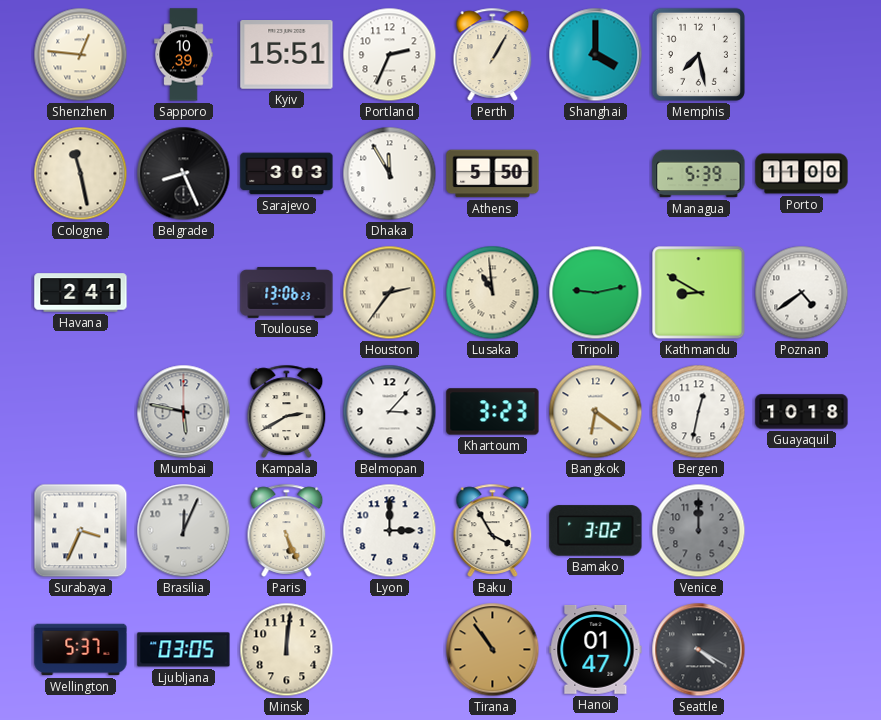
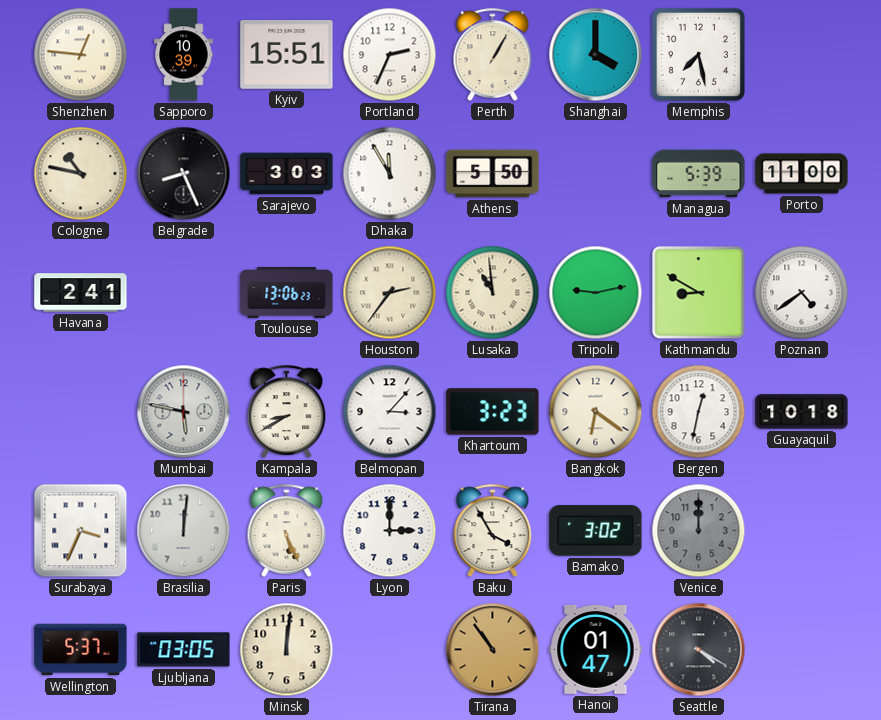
Cologne: 11:28 -> 10:47 (81, 174)
Kampala: 2:40 -> 8:40 (287, 411)
Brasilia: 12:04 -> 12:01 (184, 531)
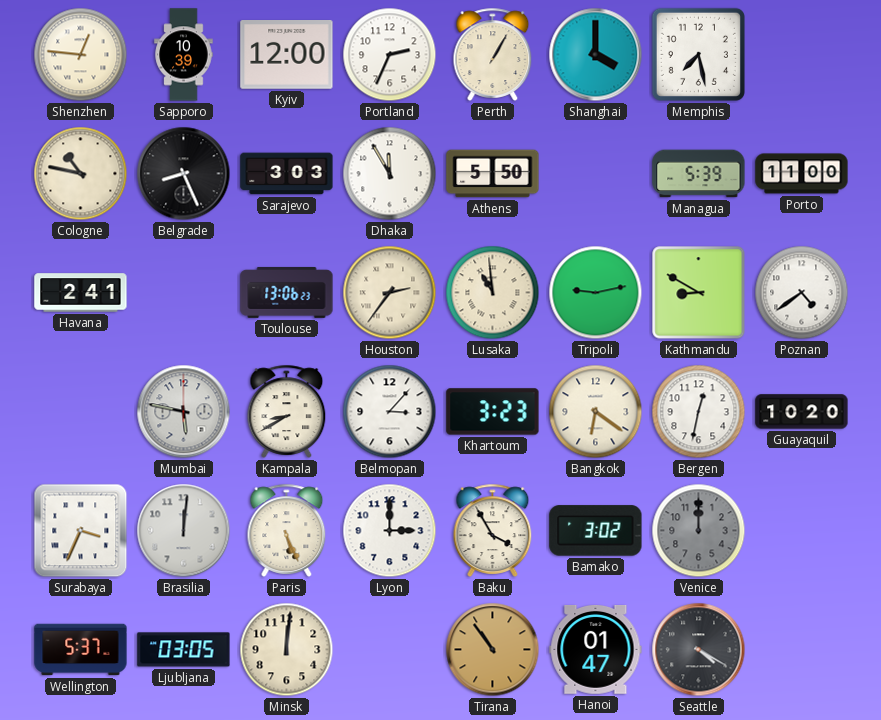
Kyiv: 15:51 -> 12:00 (287, 55)
Guayaquil: 10:18 -> 10:20 (802, 412)
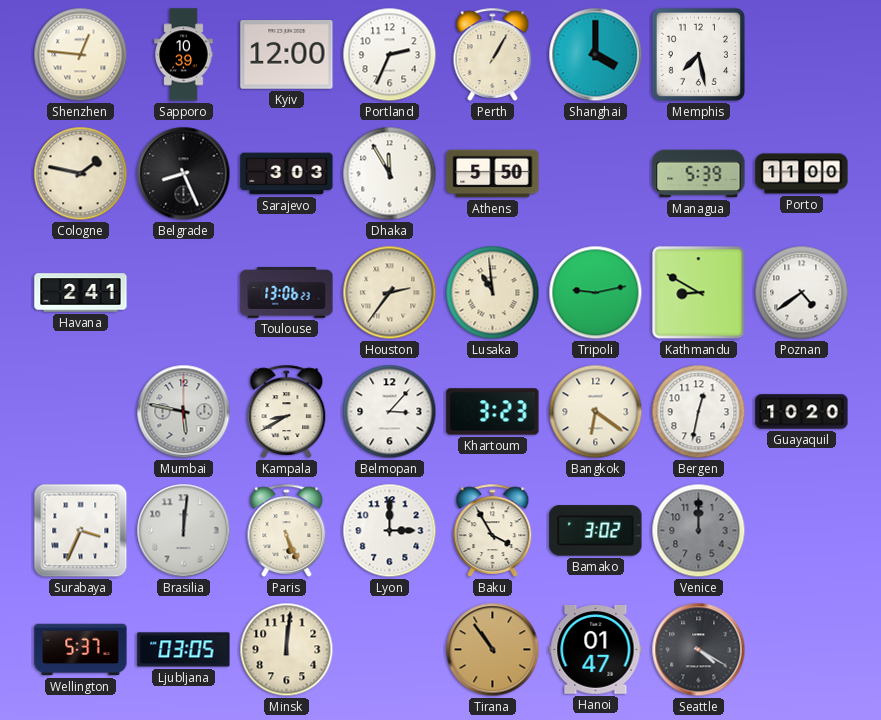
Cologne: 10:47 -> 1:47 (81, 174)
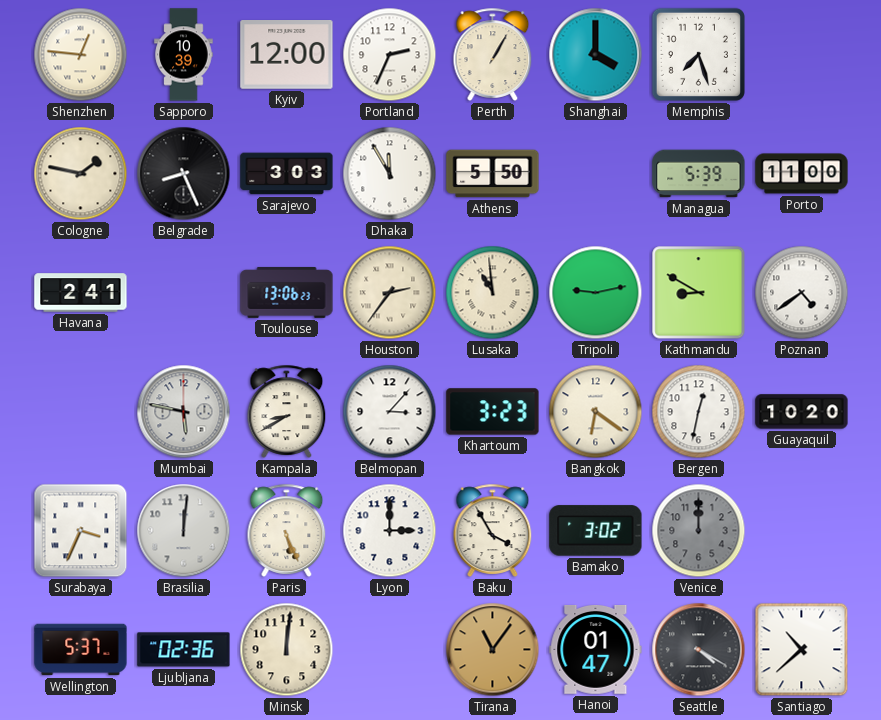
Memphis: 7:28 -> 7:27 (698, 54)
Ljubljana: 03:05 -> 02:36 (184, 650)
Tirana: 10:54 -> 11:06 (493, 650)
Santiago: none -> 10:38 (802, 650)
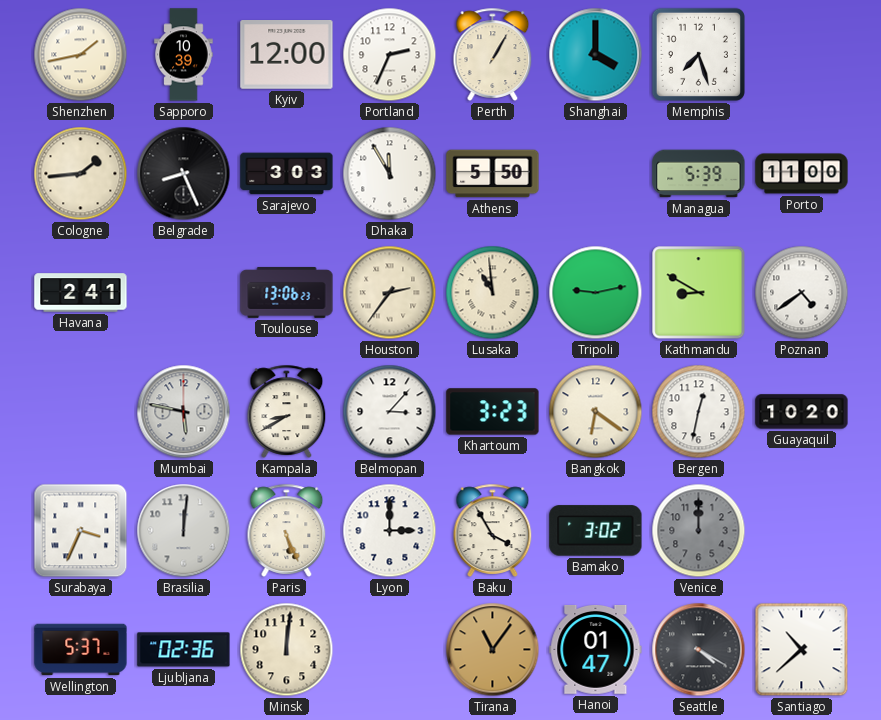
Shenzhen: 12:46 -> 1:43 (81, 55)
Cologne: 1:47 -> 1:44 (81, 174)
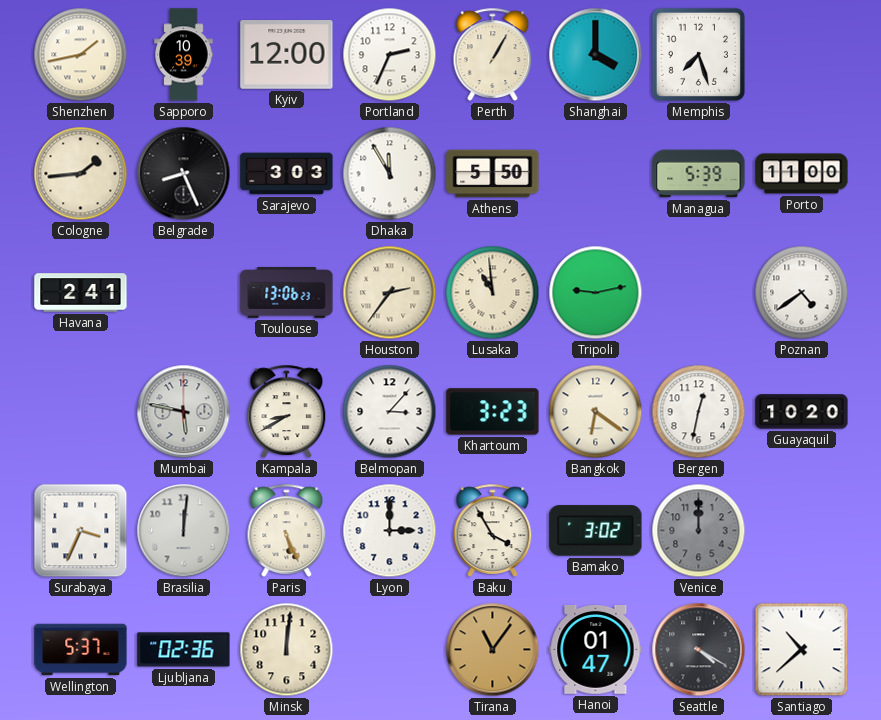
Kathmandu: 8:50 -> none (699, 293)
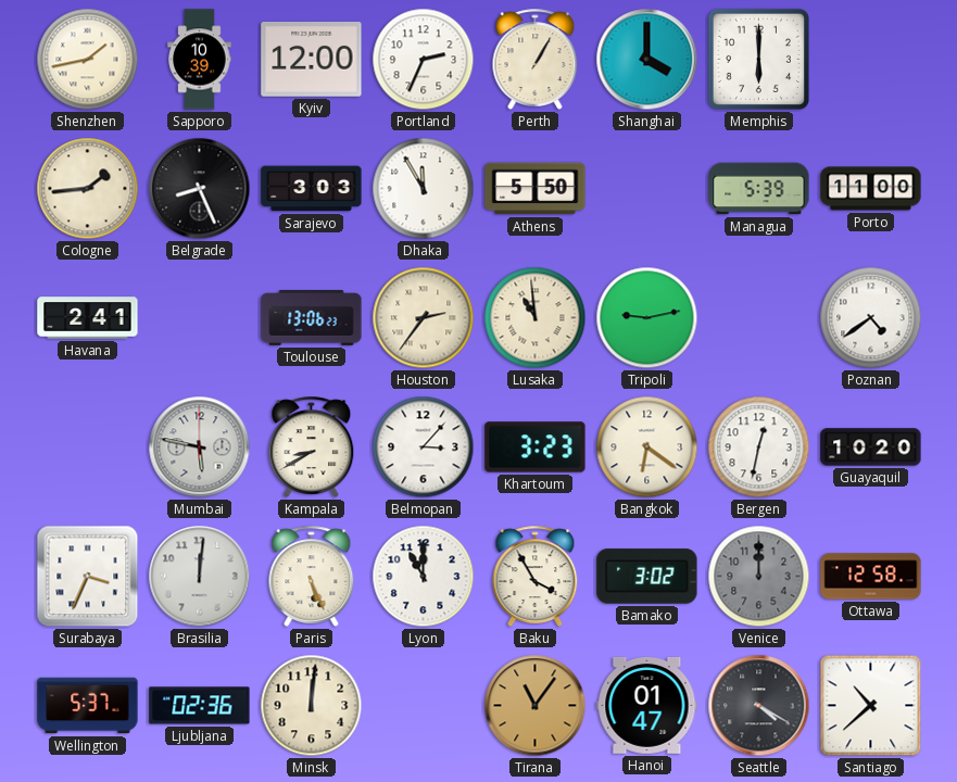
Memphis: 7:27 -> 6:00 (758, 59)
Lyon: 3:00 -> 11:00 (424, 577)
Ottawa: none -> 12:58 (871, 577)
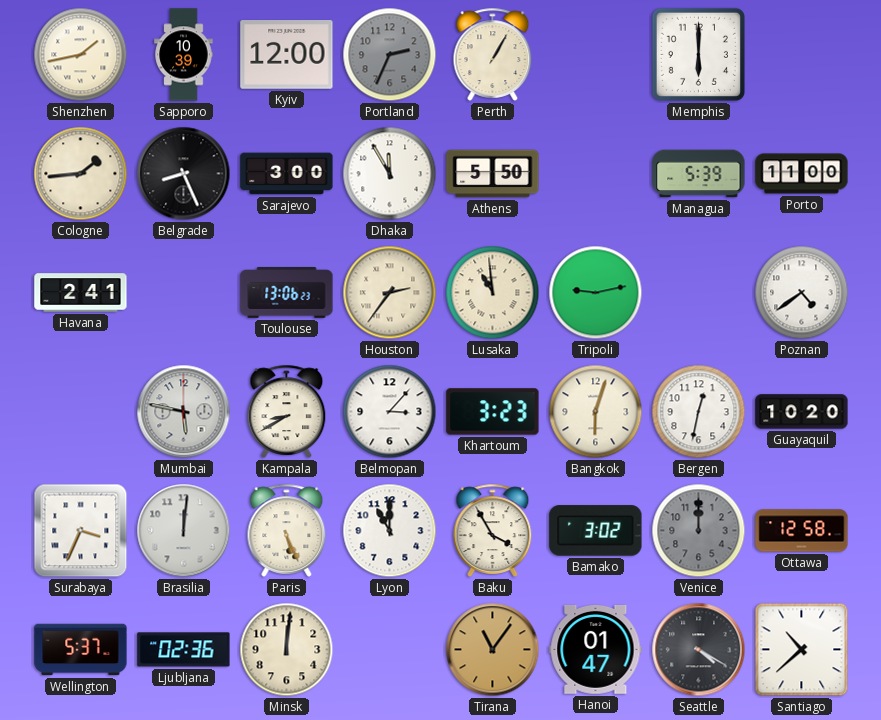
Portland dial: white -> grey (390, 55)
Shanghai: 4:00 -> none (647, 60)
Sarajevo: 3:03 -> 3:00 (287, 174)
Bangkok: 6:21 -> 6:03 (596, 412)
